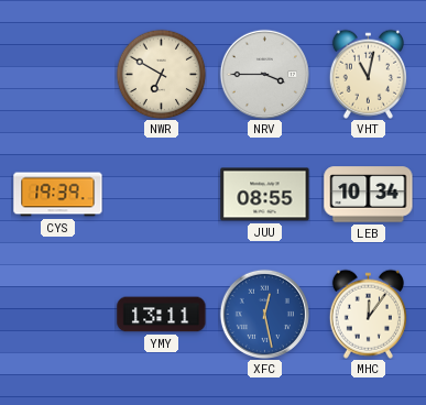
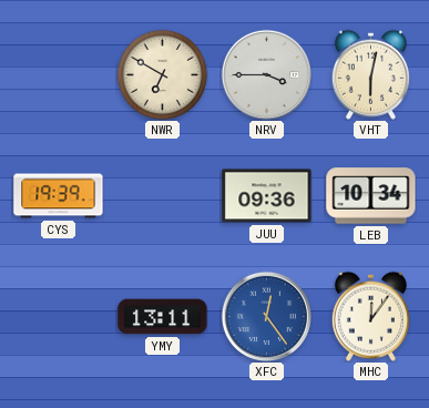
VHT: 11:02 -> 6:02 (370, 74)
JUU: 08:55 -> 09:36 (267, 196)
XFC: 12:28 -> 12:24 (266, 316)
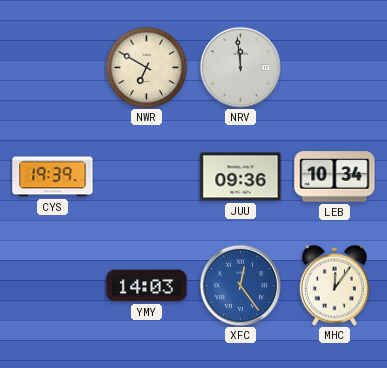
NRV: 3:45 -> 11:59 (240, 67)
VHT: 6:02 -> none (370, 74)
YMY: 13:11 -> 14:03 (147, 286)
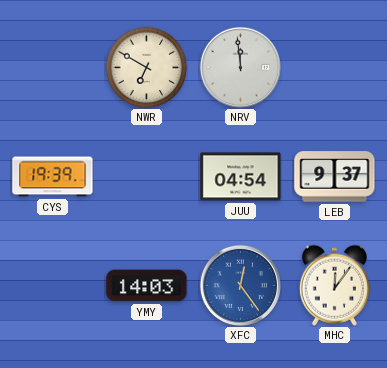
JUU: 09:36 -> 04:54 (241, 177)
LEB: 10:34 -> 9:37 (335, 177)
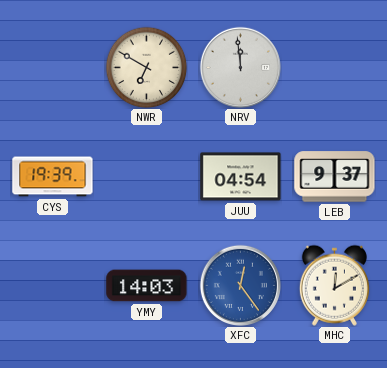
MHC: 12:06 -> 12:10 (334, 285)
